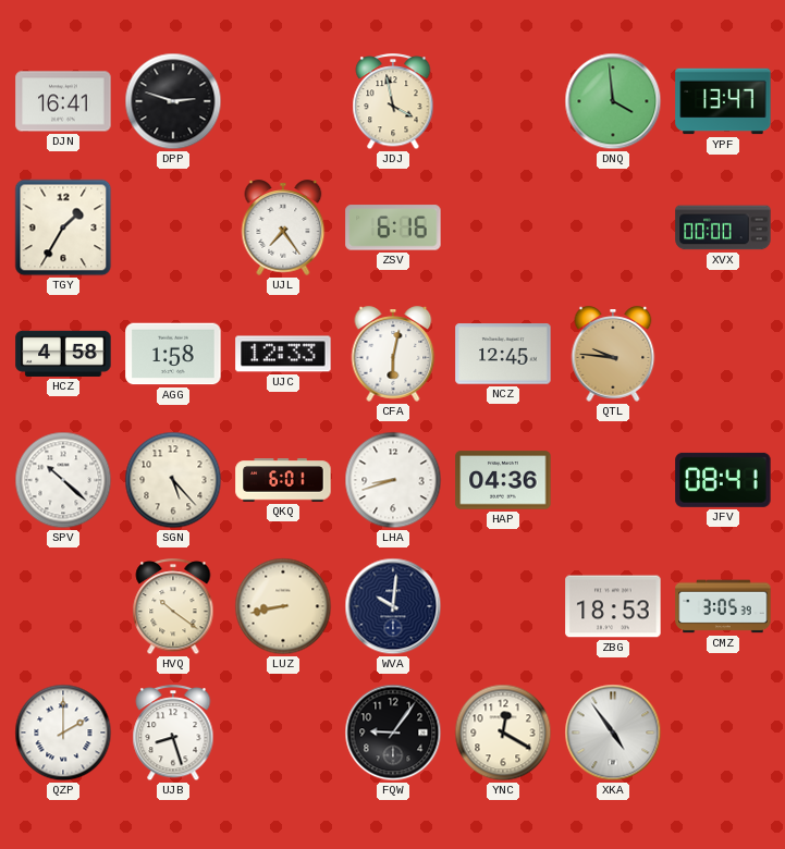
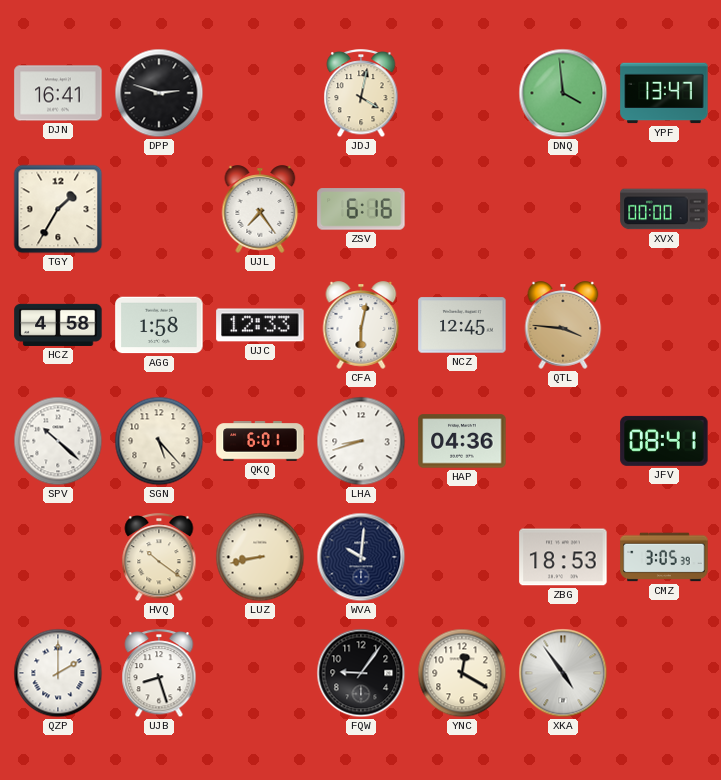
JDJ: 3:58 -> 4:02 (361, 94)
QTL: 9:46 -> 3:46 (563, 325)
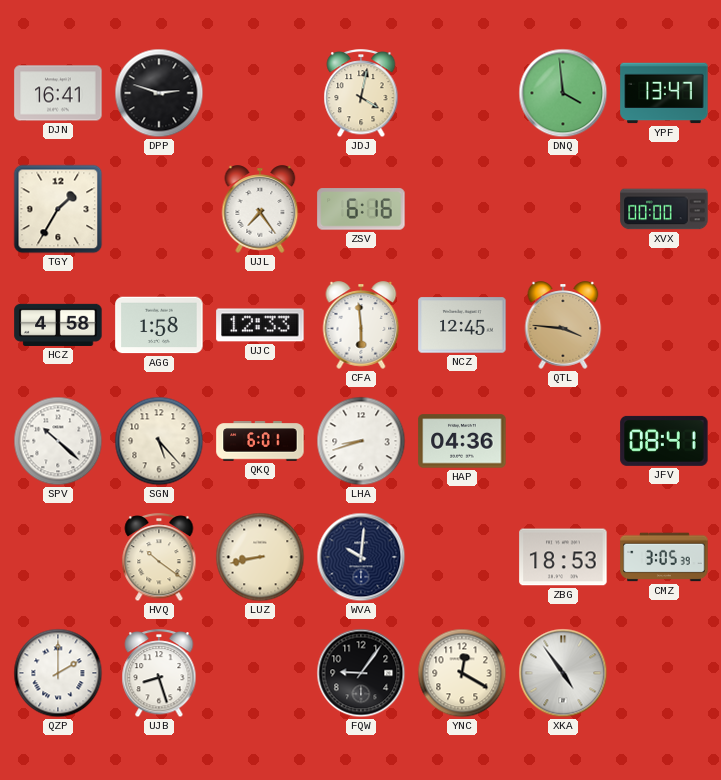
CFA: 6:02 -> 5:59 (361, 325)
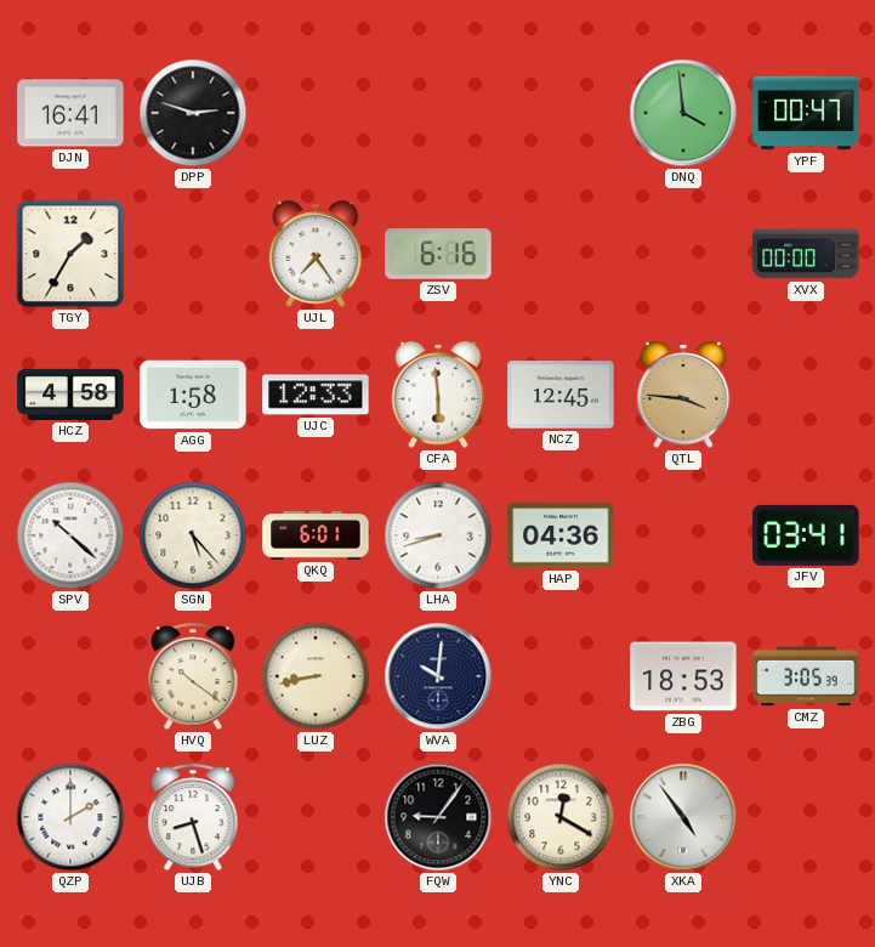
JDJ: 4:02 -> none (361, 94)
YPF: 13:47 -> 00:47 (806, 113)
JFV: 08:41 -> 03:41 (806, 535)
